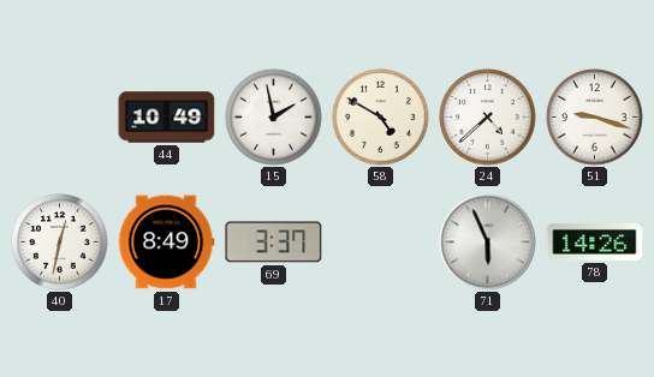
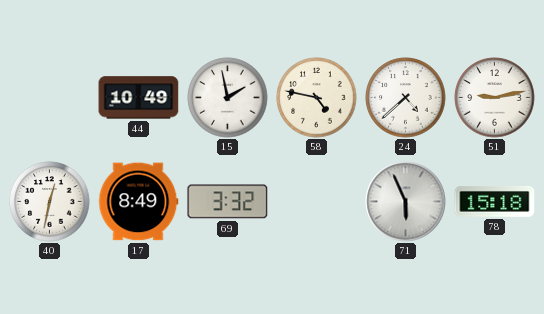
58: 4:50 -> 4:47 (317, 98)
51: 9:18 -> 9:13 (495, 98)
69: 3:37 -> 3:32 (228, 202)
78: 14:26 -> 15:18 (495, 201)
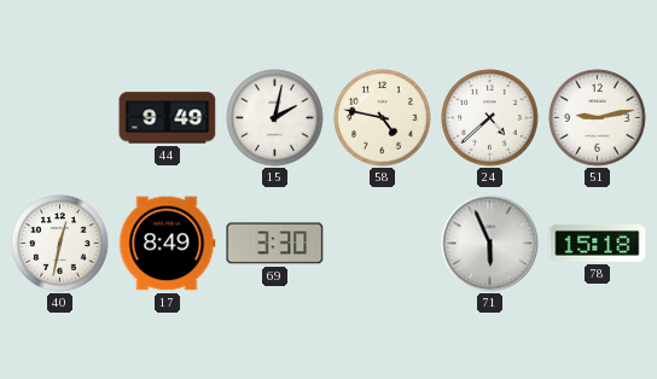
44: 10:49 -> 9:49 (168, 118)
15: 1:58 -> 2:02 (275, 118)
69: 3:32 -> 3:30 (275, 244)
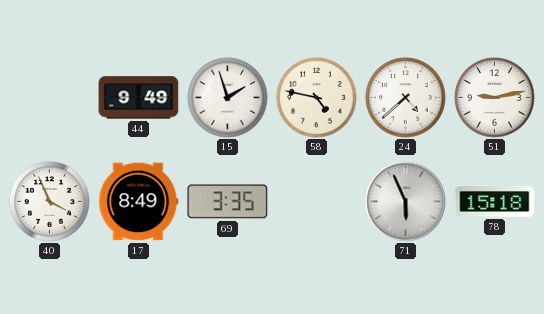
15: 2:02 -> 1:57 (228, 98)
40: 12:32 -> 3:56 (50, 202)
69: 3:30 -> 3:35 (228, 202)
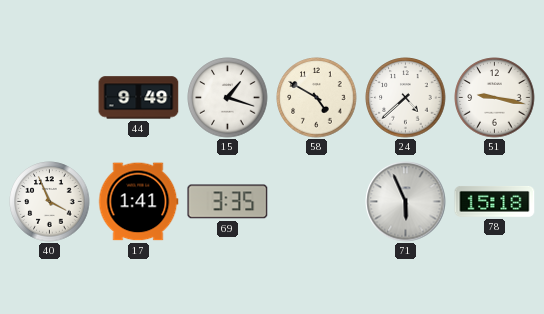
15: 1:57 -> 1:18 (228, 98)
58: 4:47 -> 4:50 (317, 98)
51: 9:13 -> 9:17 (495, 98)
17: 8:49 -> 1:41 (139, 202)
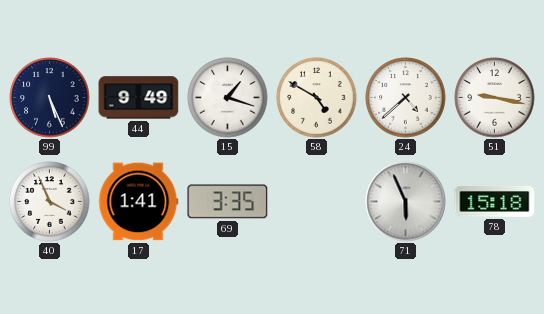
99: none -> 5:26 (50, 98)
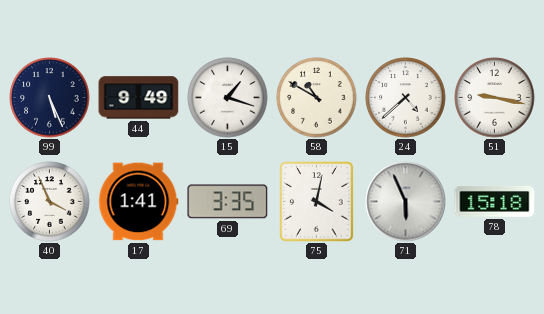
58: 4:50 -> 10:50 (317, 98)
75: none -> 4:02 (317, 202)
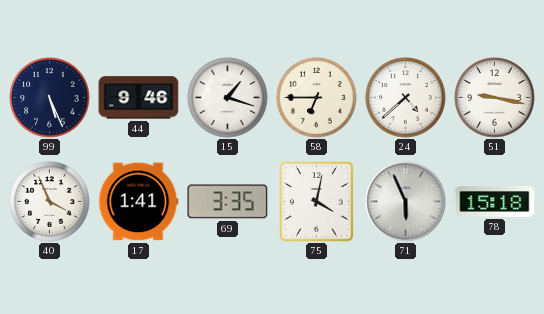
44: 9:49 -> 9:46 (139, 98)
58: 10:50 -> 6:45 (317, 98)
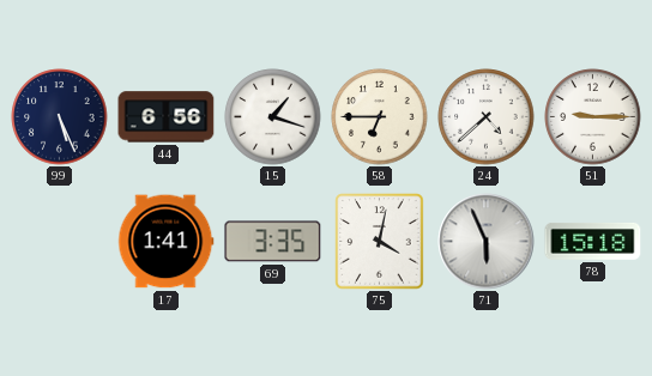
44: 9:46 -> 6:56 (167, 117)
51: 9:17 -> 9:15 (593, 117)
40: 3:56 -> none (50, 202)
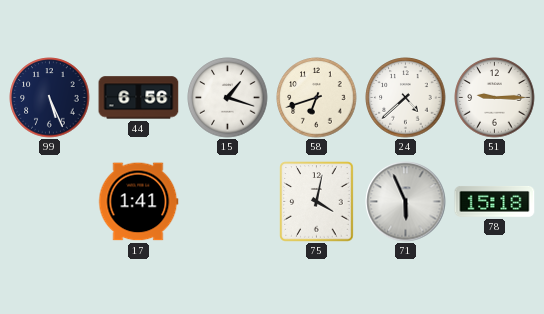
58: 6:45 -> 6:42 (317, 98)
69: 3:35 -> none (273, 242)
